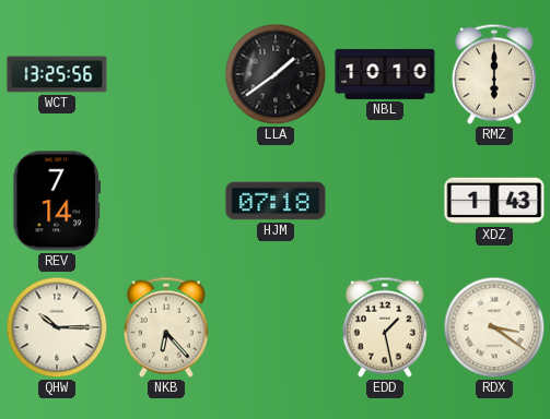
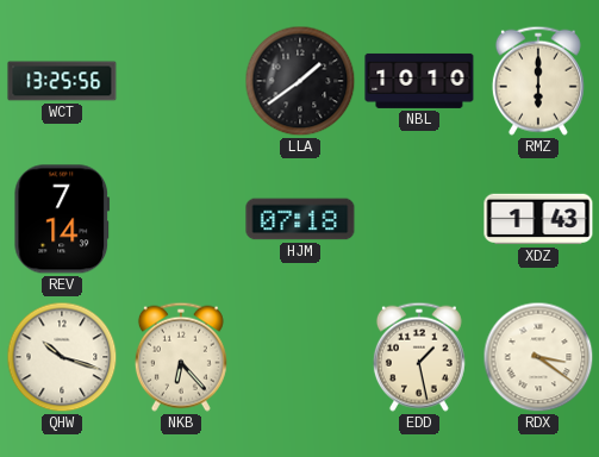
QHW: 10:15 -> 10:18 (62, 357)
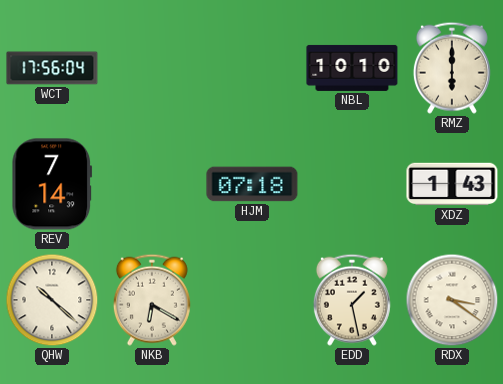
WCT: 13:25 -> 17:56 (52, 68)
LLA: 1:39 -> none (300, 81)
QHW: 10:18 -> 10:22 (52, 300)
NKB: 6:23 -> 6:20 (152, 300)
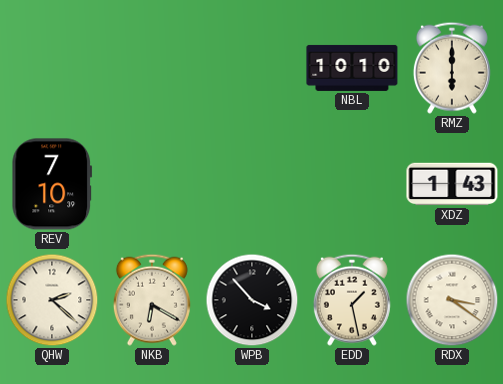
WCT: 17:56 -> none (52, 68)
REV: 7:14 -> 7:10 (52, 184)
HJM: 07:18 -> none (252, 184)
QHW: 10:22 -> 2:22 (52, 300)
WPB: none -> 3:53 (252, 300)
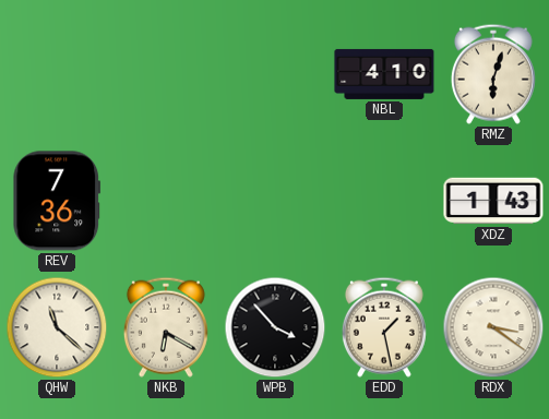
NBL: 10:10 -> 4:10 (384, 74)
RMZ: 6:00 -> 6:03 (493, 74)
REV: 7:10 -> 7:36 (57, 201)
QHW: 2:22 -> 11:22 (57, 327)
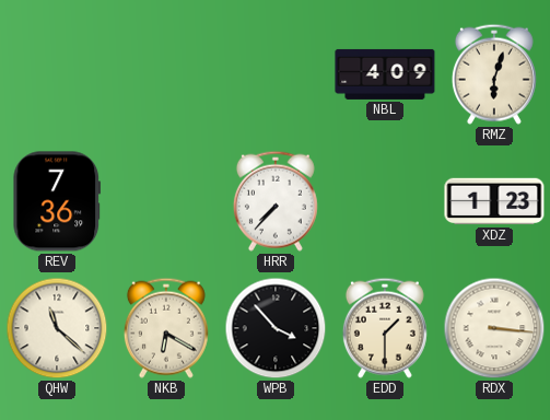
NBL: 4:10 -> 4:09 (385, 74)
HRR: none -> 7:37 (276, 201)
XDZ: 1:43 -> 1:23 (494, 201)
EDD: 1:28 -> 1:30 (385, 328)
RDX: 3:21 -> 3:16 (494, 328)
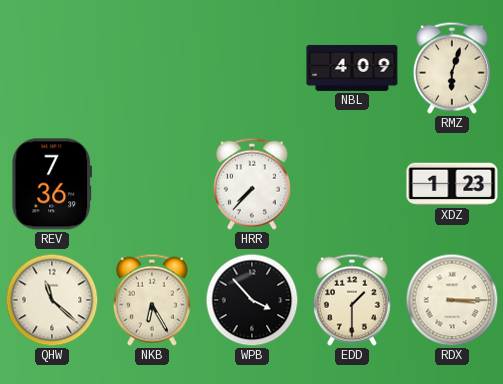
NKB: 6:20 -> 6:25 (152, 300)
RDX: 3:16 -> 3:15 (452, 300)
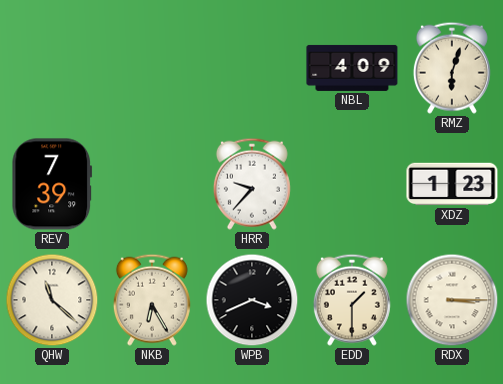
REV: 7:36 -> 7:39 (52, 184)
HRR: 7:37 -> 9:37 (252, 184)
WPB: 3:53 -> 3:41 (252, 300)
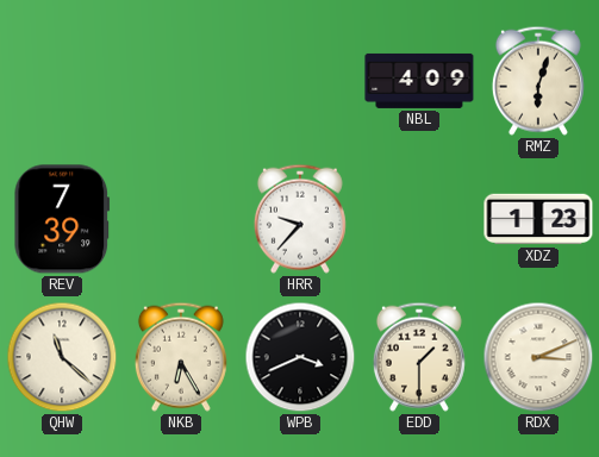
RDX: 3:15 -> 3:11 (538, 357)
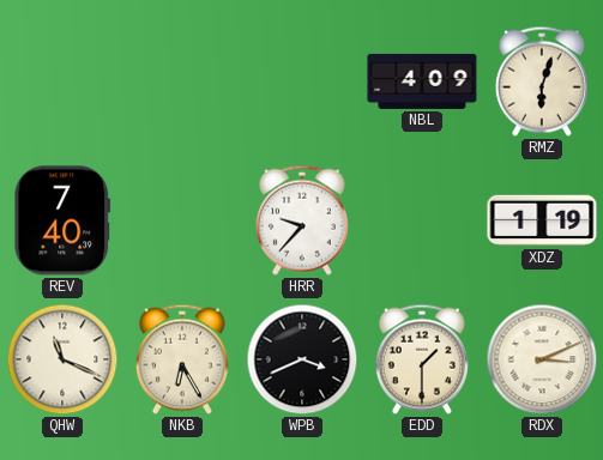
REV: 7:39 -> 7:40 (62, 220)
XDZ: 1:23 -> 1:19 (542, 220)
QHW: 11:22 -> 11:19 (62, 359)
